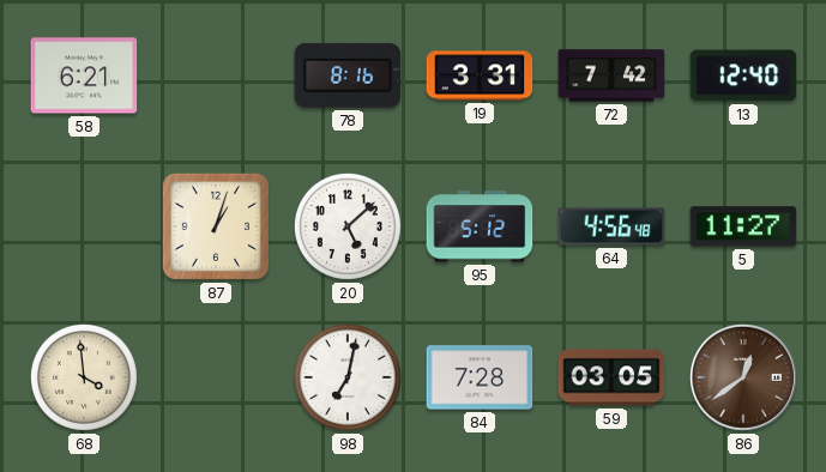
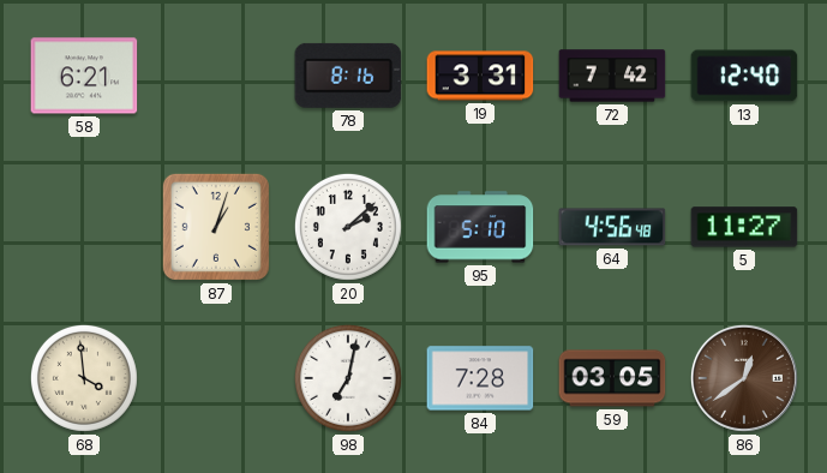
20: 5:08 -> 2:08 (348, 227)
95: 5:12 -> 5:10 (480, 227)
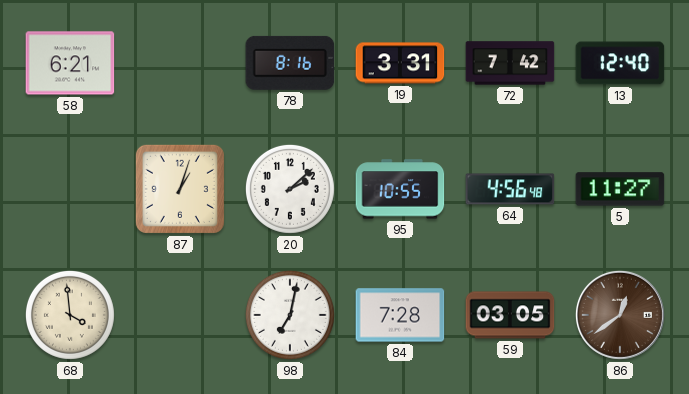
95: 5:10 -> 10:55 (400, 189)
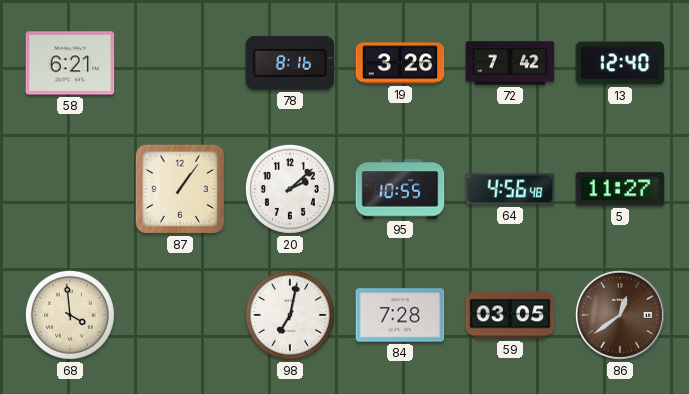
19: 3:31 -> 3:26 (400, 63)
87: 1:03 -> 1:06 (180, 189)
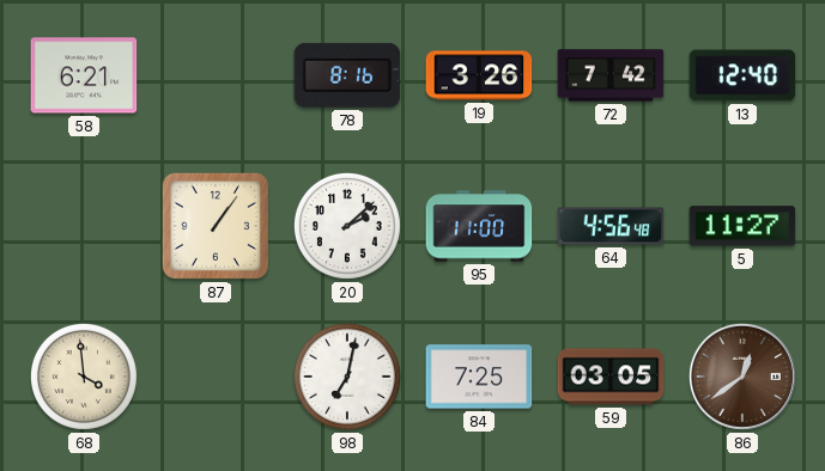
95: 10:55 -> 11:00 (479, 226)
84: 7:28 -> 7:25 (479, 377)
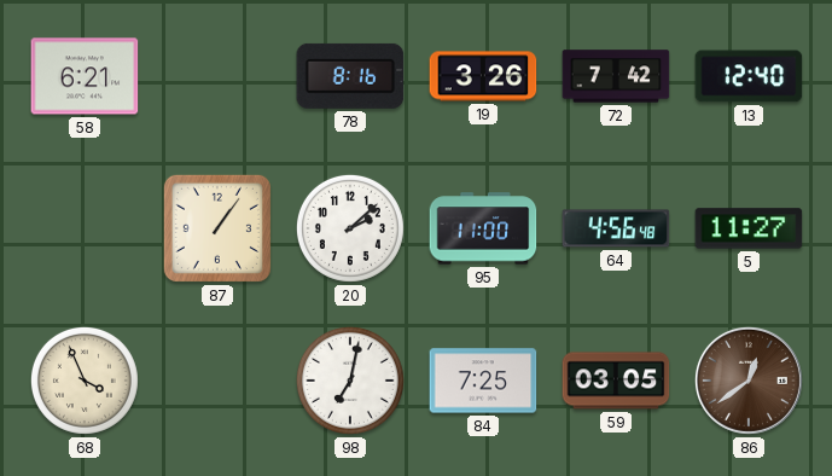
68: 3:59 -> 3:56 (85, 381)
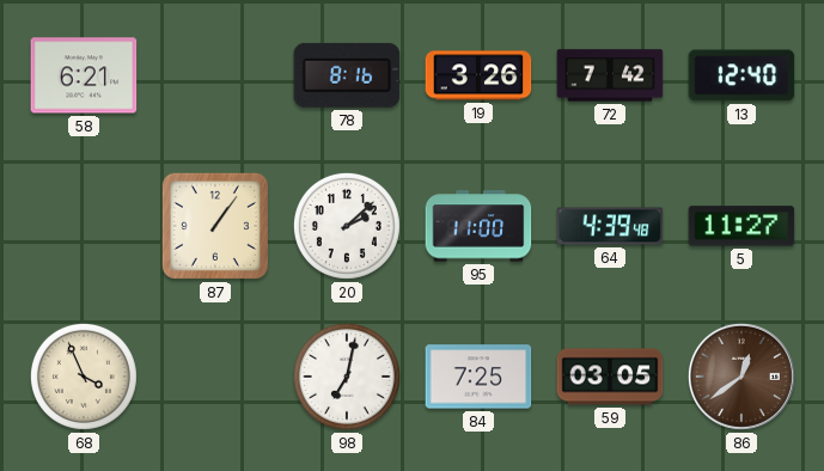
64: 4:56 -> 4:39 (610, 226)
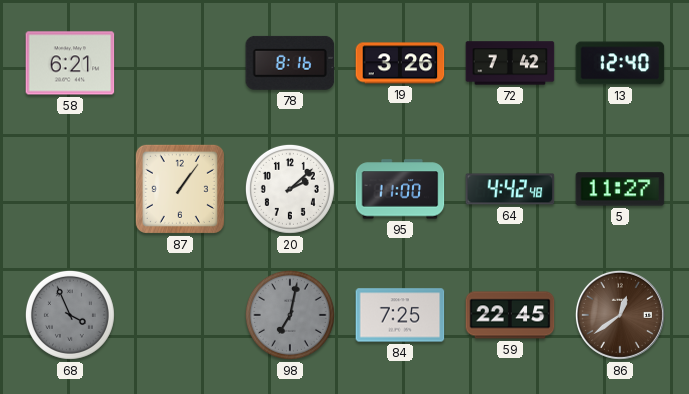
64: 4:39 -> 4:42 (510, 189)
68 dial: cream -> grey (70, 315)
98 dial: white -> grey (290, 315)
59: 03:05 -> 22:45 (510, 315)
